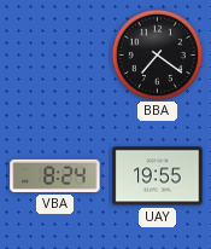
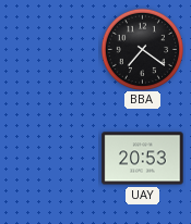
VBA: 8:24 -> none (55, 175)
UAY: 19:55 -> 20:53 (143, 159)
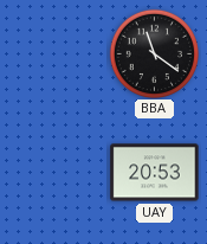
BBA: 7:21 -> 11:21 (154, 53)
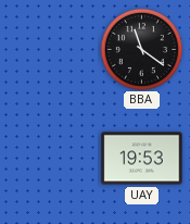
UAY: 20:53 -> 19:53 (142, 159)
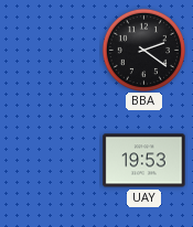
BBA: 11:21 -> 2:21 (143, 50)
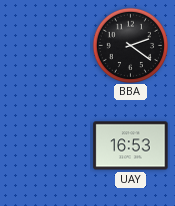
UAY: 19:53 -> 16:53 (131, 146)
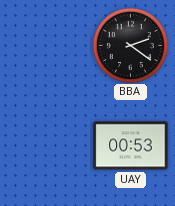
UAY: 16:53 -> 00:53 (131, 146)
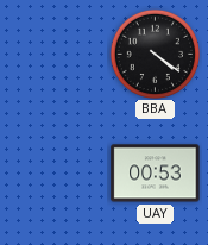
BBA: 2:21 -> 4:21 (155, 54)
